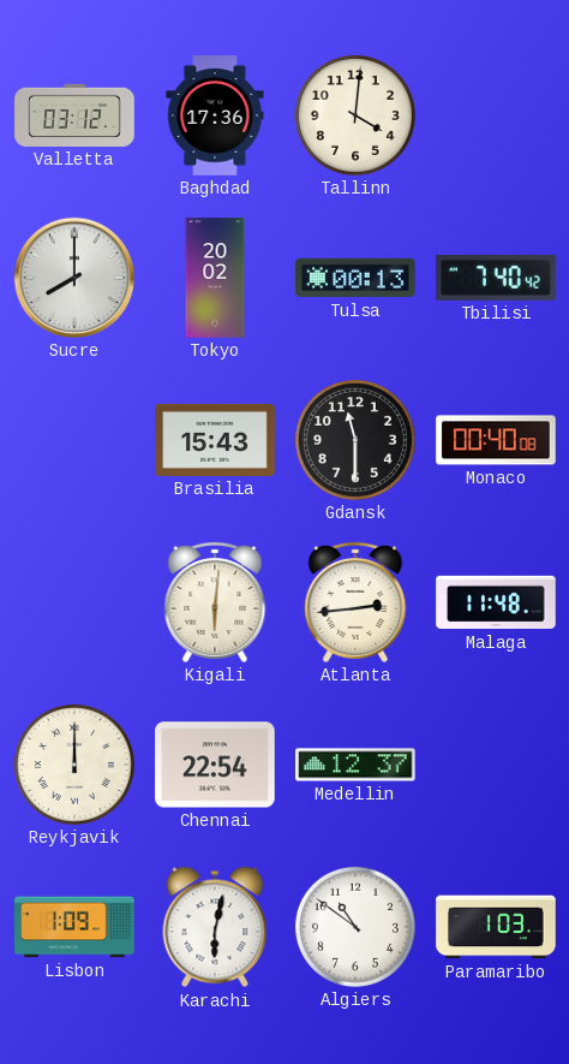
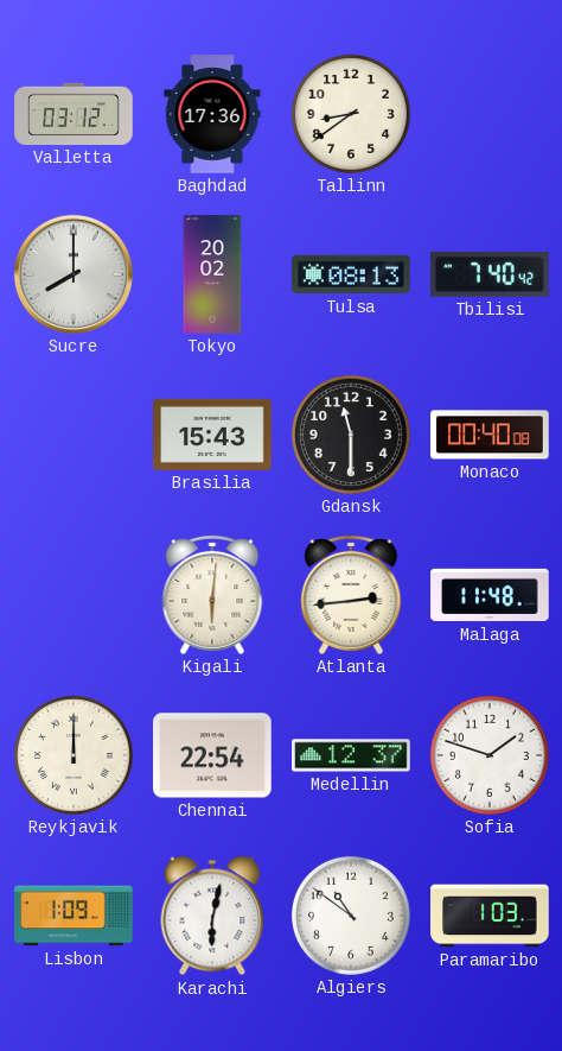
Tallinn: 4:01 -> 8:39 (351, 114)
Tulsa: 00:13 -> 08:13 (351, 274)
Sofia: none -> 1:48 (490, 755)
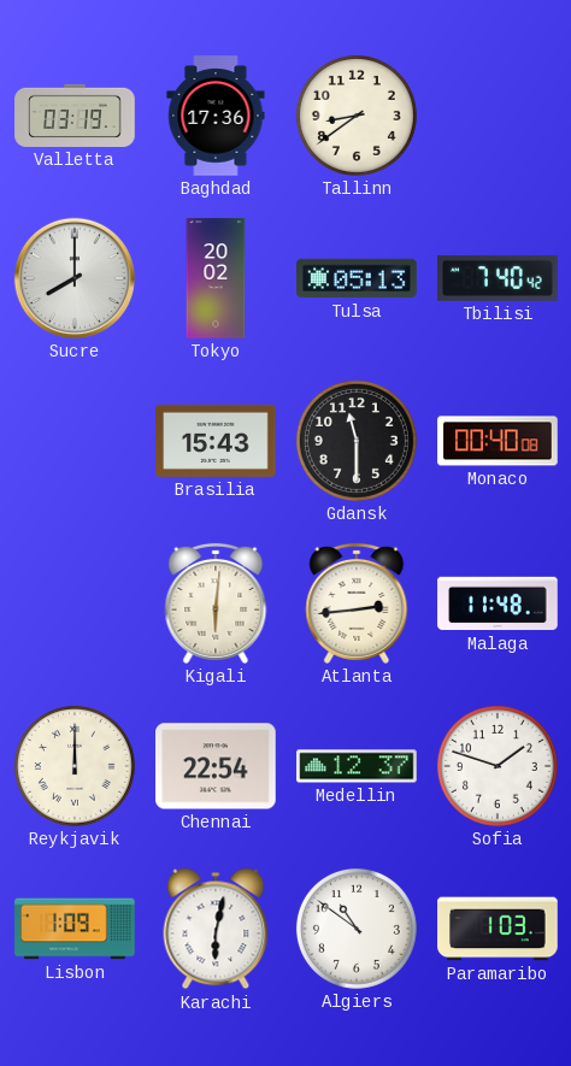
Valletta: 03:12 -> 03:19 (75, 116)
Tulsa: 08:13 -> 05:13 (357, 278)
